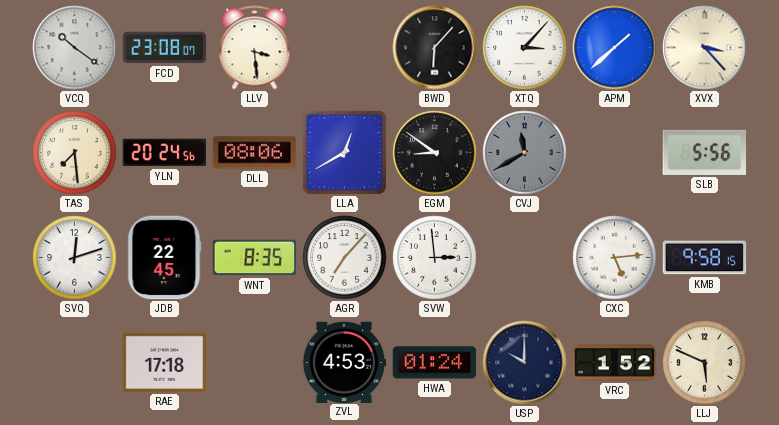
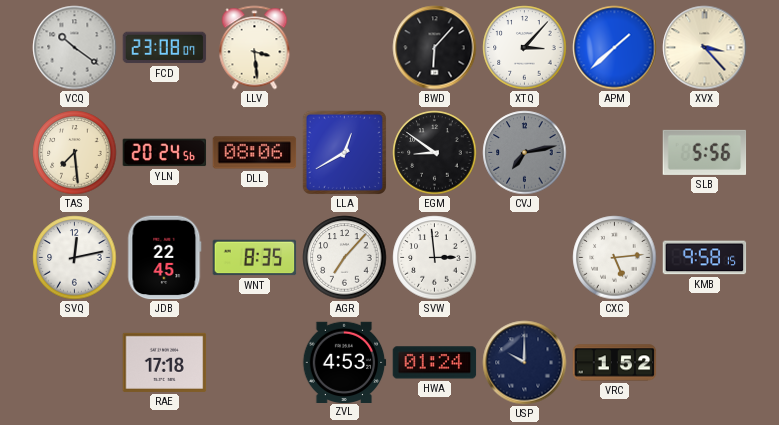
CVJ: 11:40 -> 7:13 (525, 153)
SVQ: 12:12 -> 12:13 (75, 258)
LLJ: 5:49 -> none (705, 363)
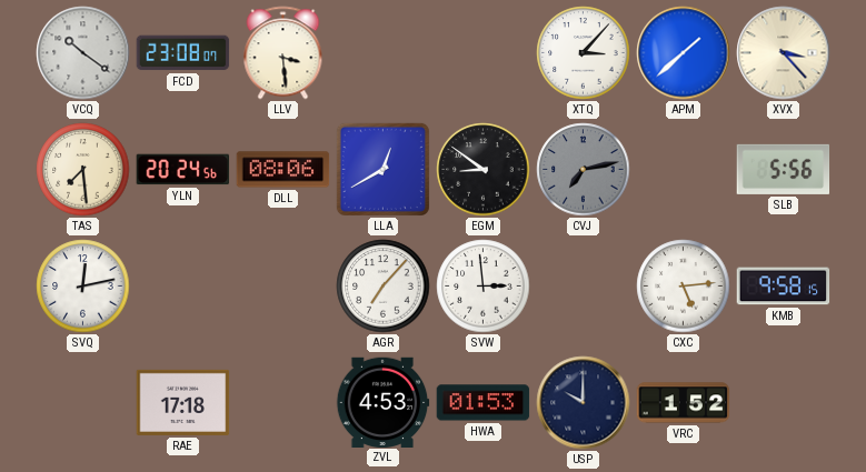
BWD: 6:07 -> none (435, 48)
JDB: 22:45 -> none (165, 258)
WNT: 8:35 -> none (255, 258)
HWA: 01:24 -> 01:53 (484, 403)
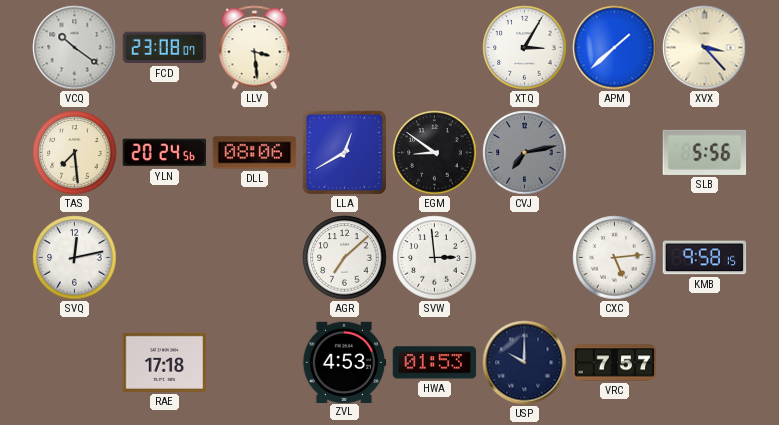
XTQ: 3:07 -> 3:05 (525, 48)
AGR: 7:07 -> 7:08 (345, 258)
VRC: 1:52 -> 7:57 (615, 363)
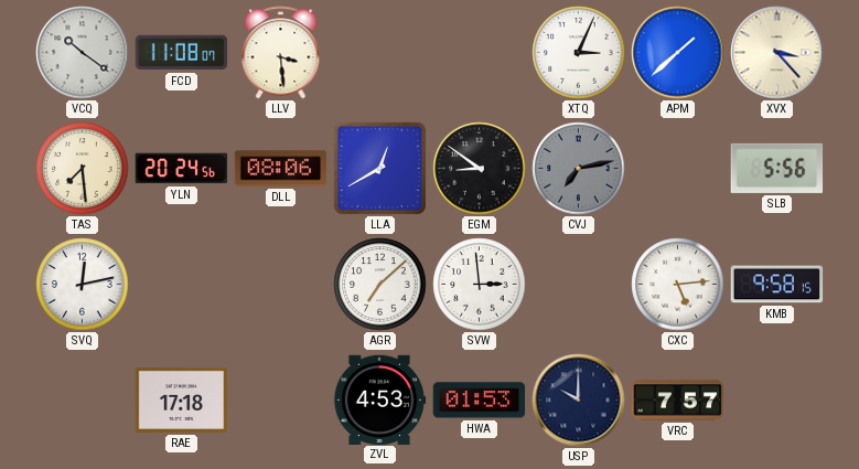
FCD: 23:08 -> 11:08 (182, 53)
XTQ: 3:05 -> 3:04 (579, 53)
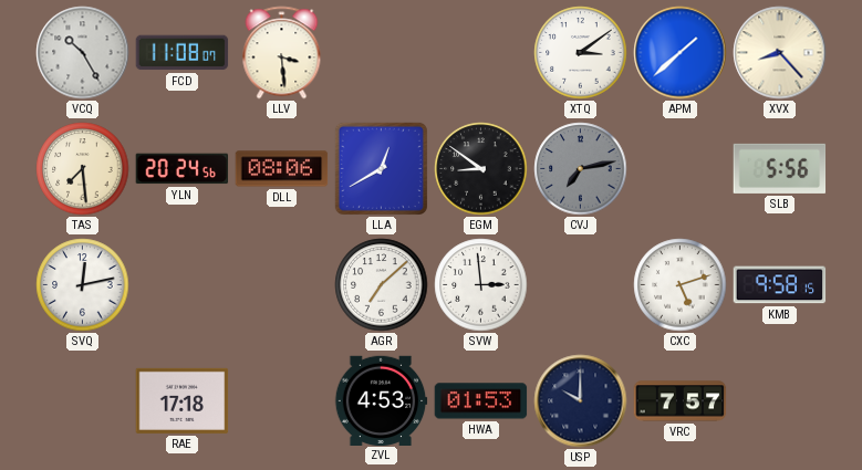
VCQ: 10:21 -> 10:25 (83, 53)
XTQ: 3:04 -> 3:09 (581, 53)
XVX: 3:23 -> 8:23 (780, 53)
CXC: 5:14 -> 5:12 (681, 285)
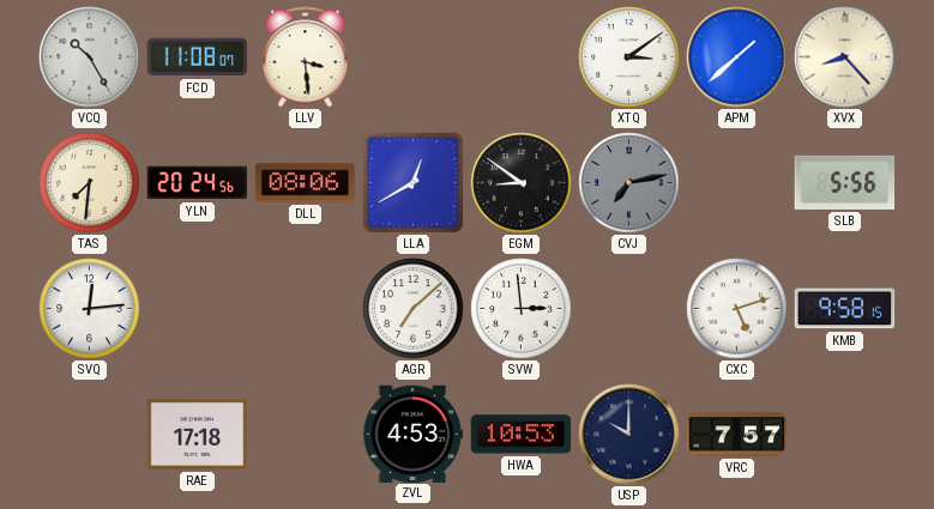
TAS: 7:29 -> 7:31 (90, 183)
SVQ: 12:13 -> 12:14 (90, 309)
HWA: 01:53 -> 10:53 (522, 435)
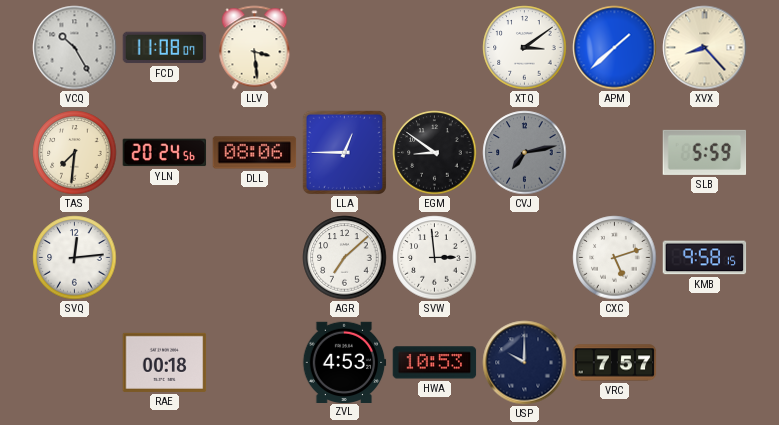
LLA: 12:40 -> 12:45 (344, 152)
SLB: 5:56 -> 5:59 (705, 152)
RAE: 17:18 -> 00:18 (165, 362)
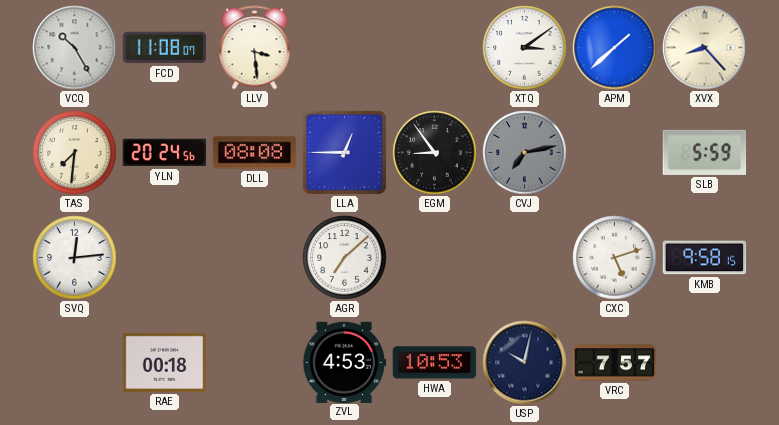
DLL: 08:06 -> 08:08 (255, 153)
EGM: 8:51 -> 8:54 (435, 153)
SVW: 2:59 -> none (435, 258)
USP: 10:00 -> 10:02 (525, 363)
